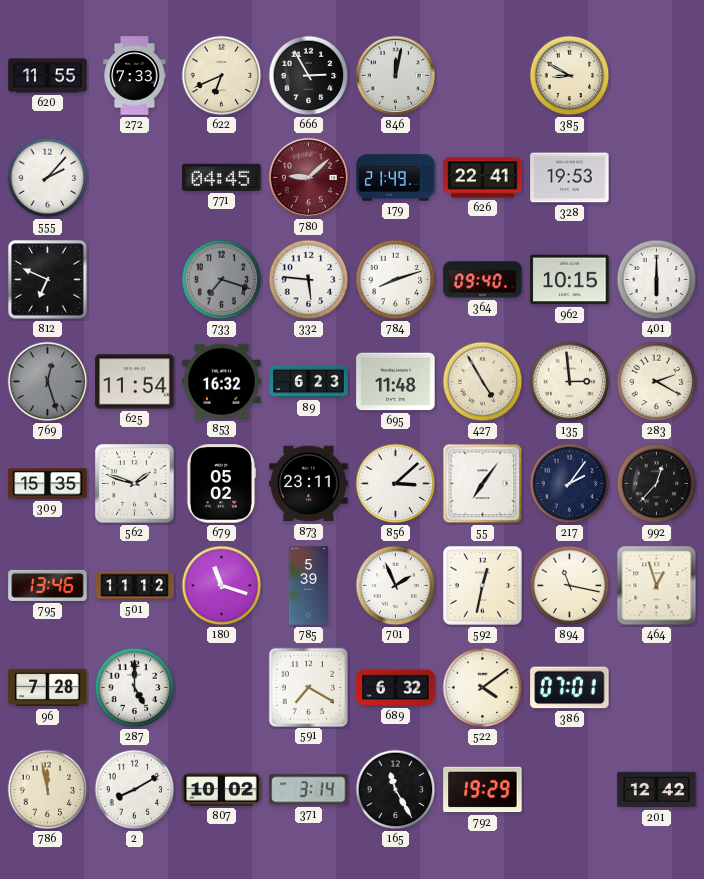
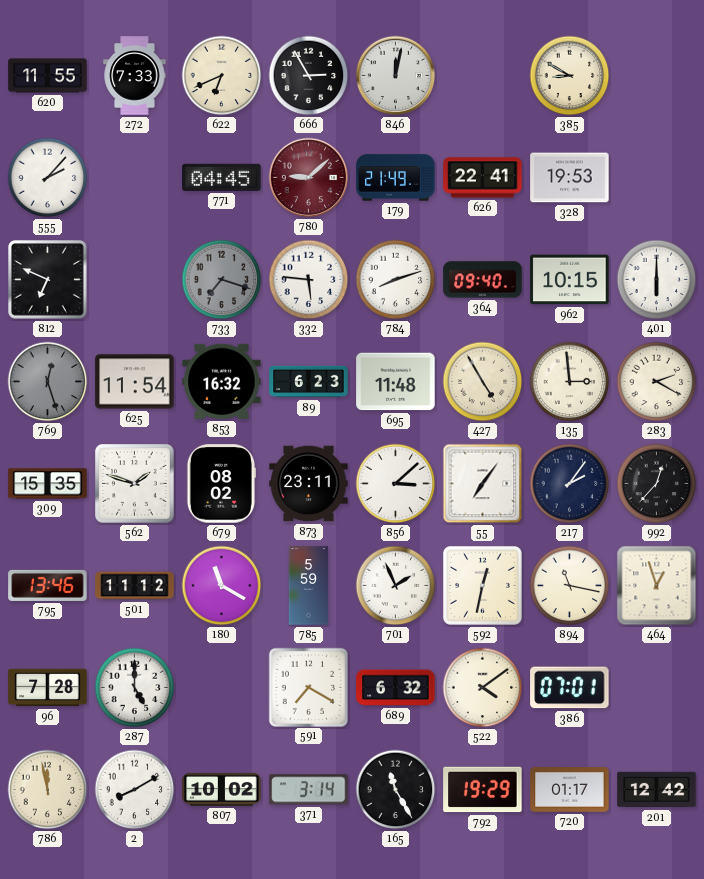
679: 05:02 -> 08:02 (220, 484)
180: 11:18 -> 11:20 (222, 586)
785: 5:39 -> 5:59 (309, 586)
720: none -> 01:17 (570, 790)
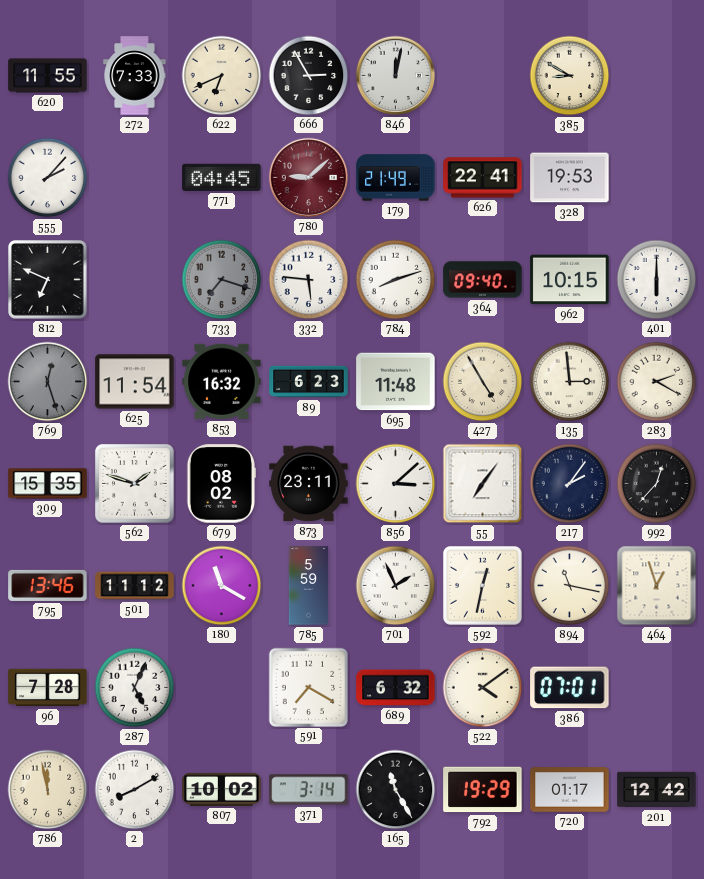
287: 5:00 -> 5:04 (135, 688)
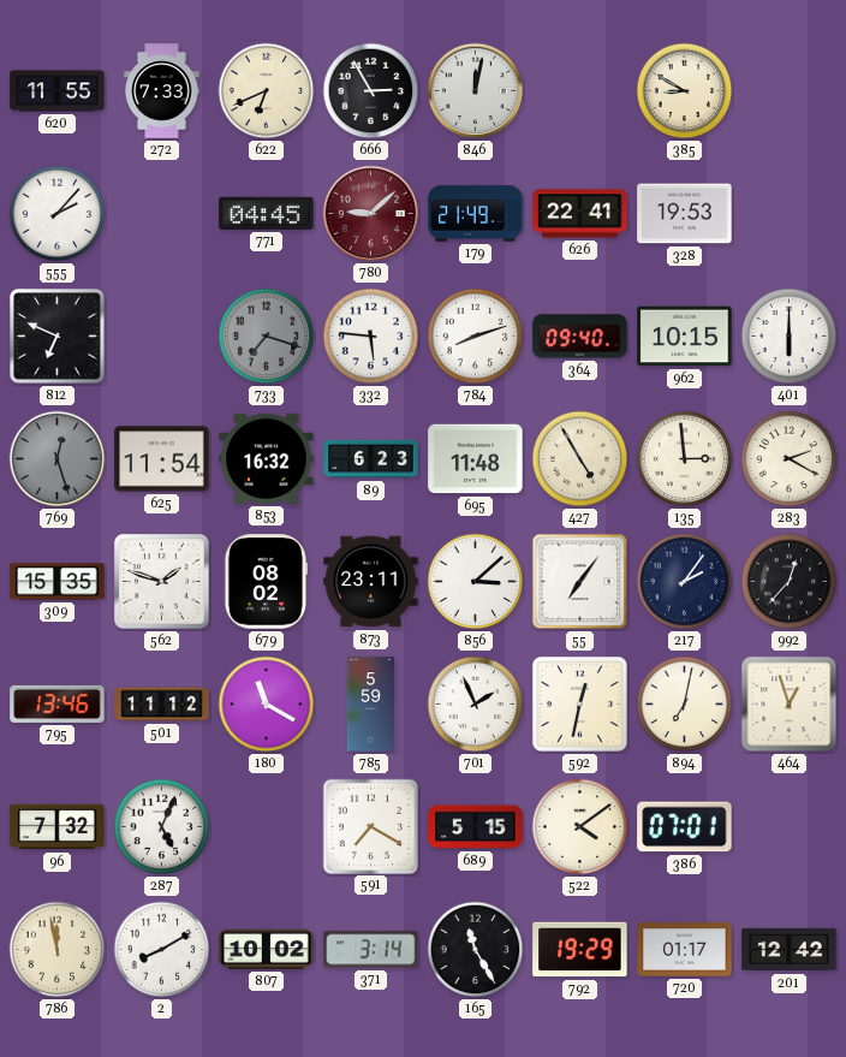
894: 11:17 -> 7:02 (685, 705)
96: 7:28 -> 7:32 (58, 827)
689: 6:32 -> 5:15 (476, 827)
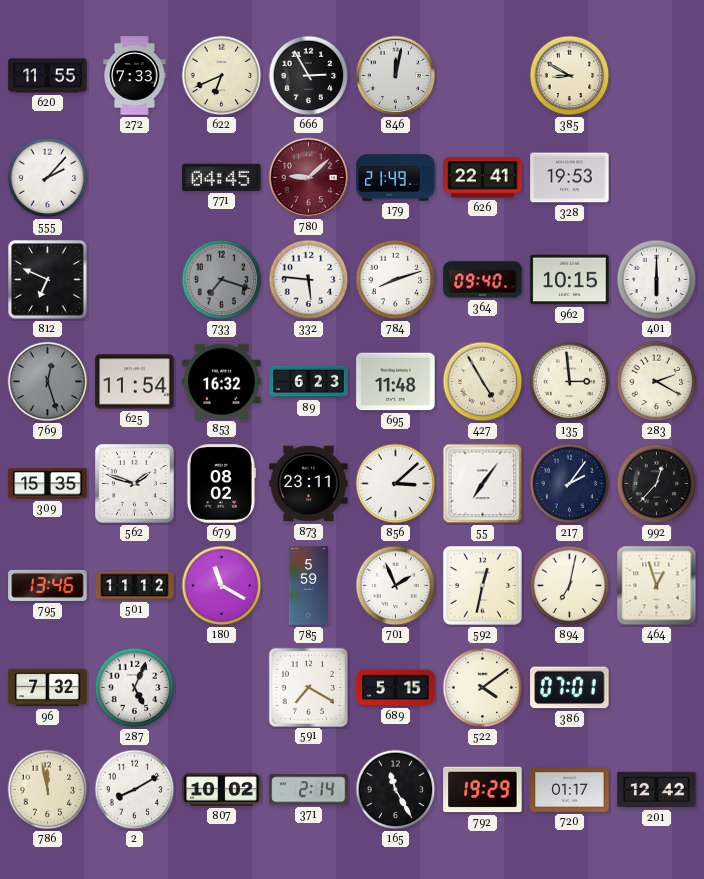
371: 3:14 -> 2:14 (309, 790)
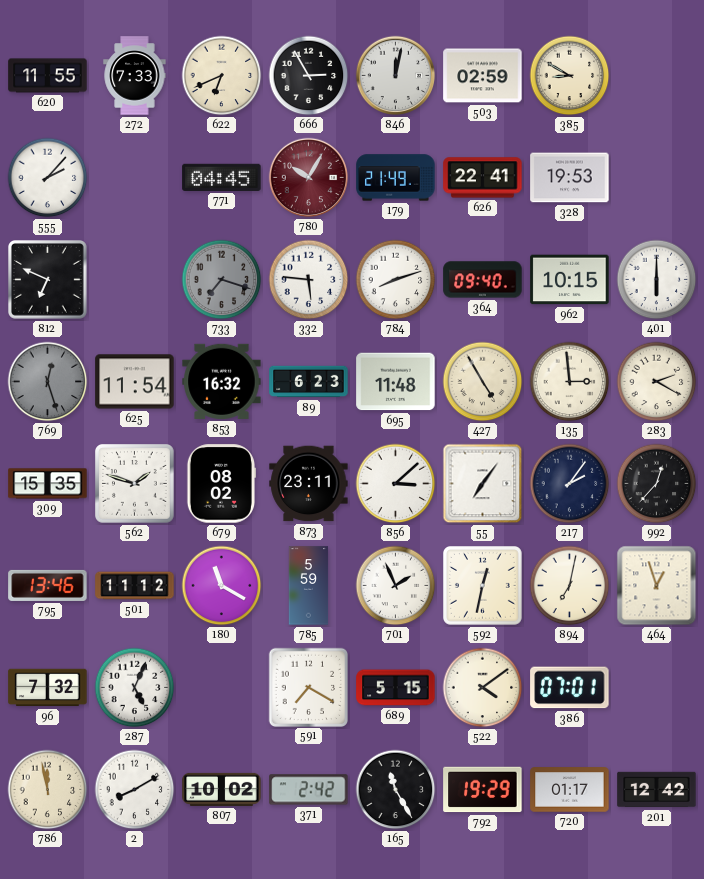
503: none -> 02:59 (483, 76)
780: 9:08 -> 10:05 (309, 178)
371: 2:14 -> 2:42 (309, 790)
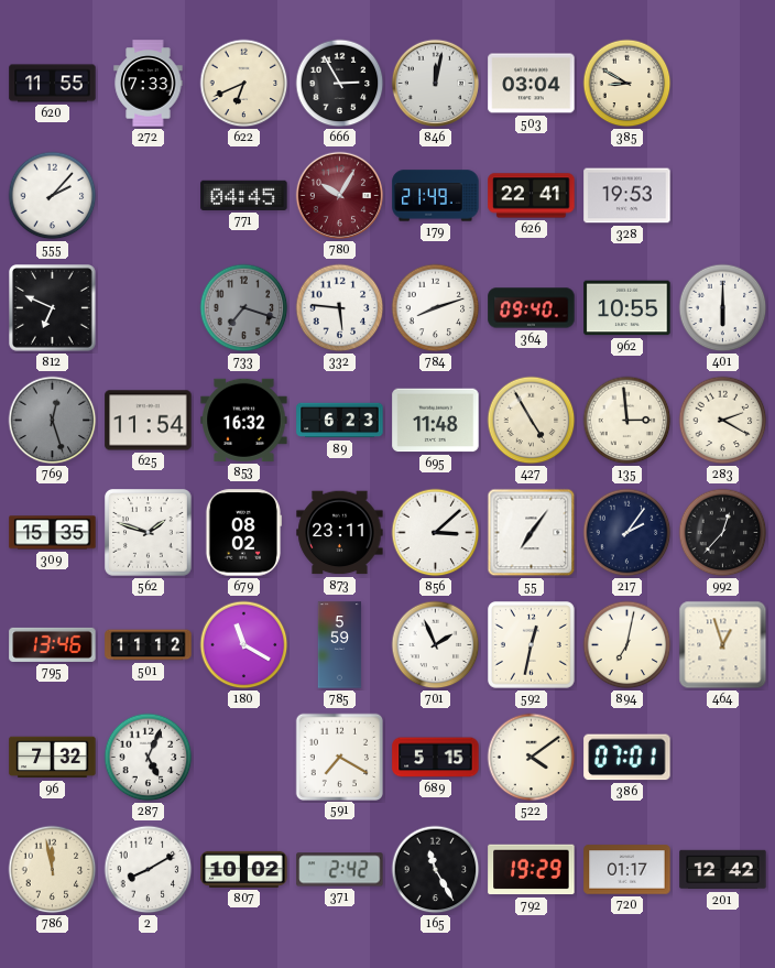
503: 02:59 -> 03:04 (532, 84)
962: 10:15 -> 10:55 (627, 308)
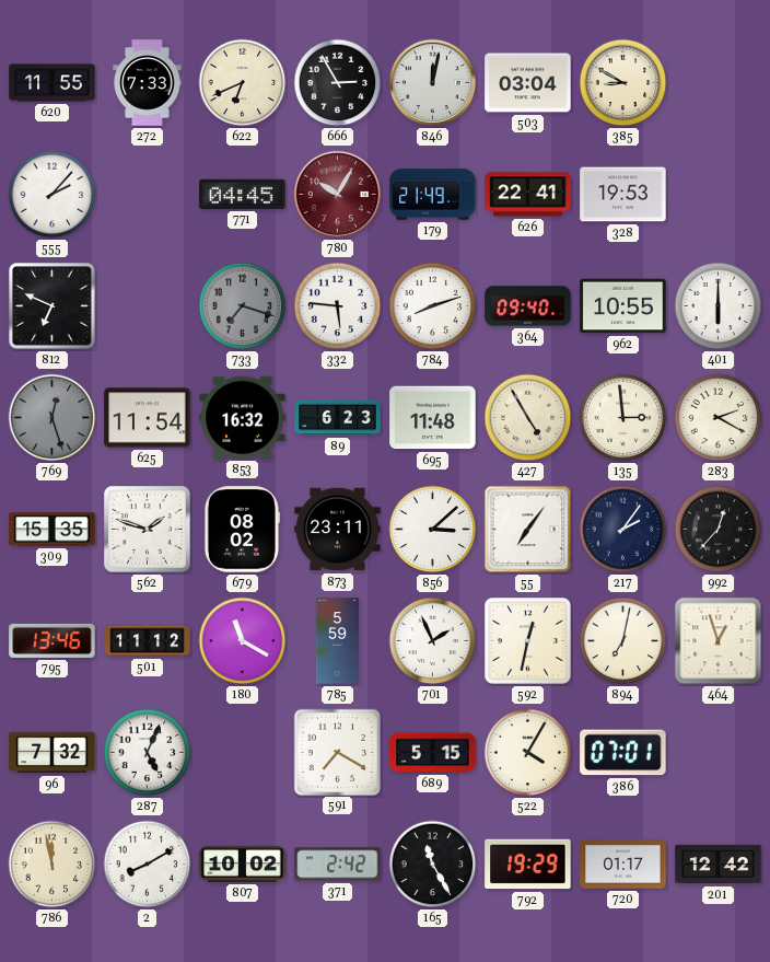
522: 4:09 -> 4:05 (528, 753)
